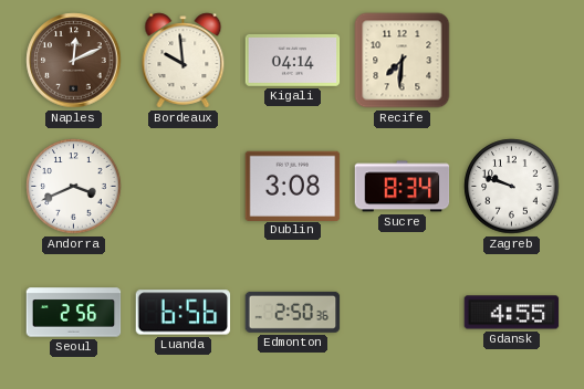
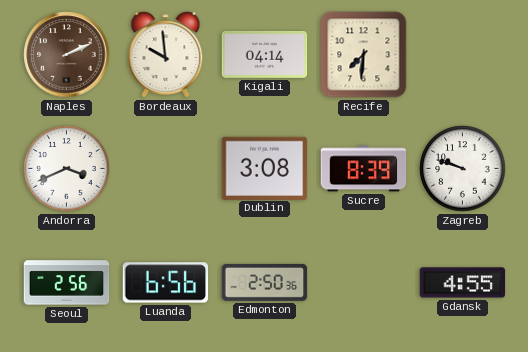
Naples: 12:11 -> 2:11 (67, 55)
Sucre: 8:34 -> 8:39 (364, 169)
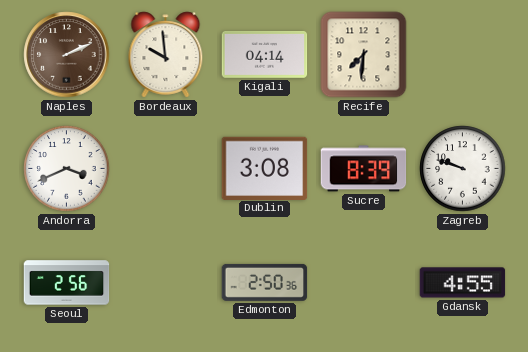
Luanda: 6:56 -> none (166, 283)
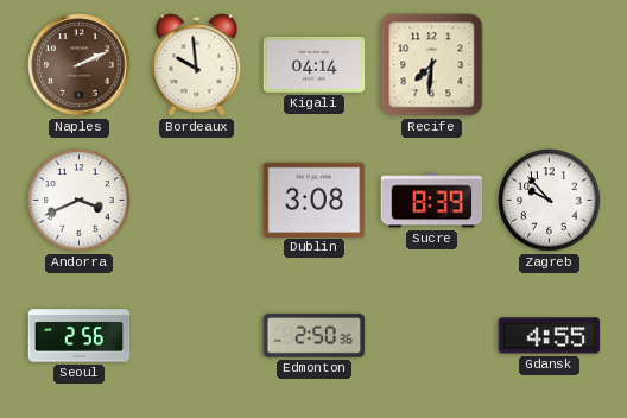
Zagreb: 9:48 -> 9:53 (550, 201)
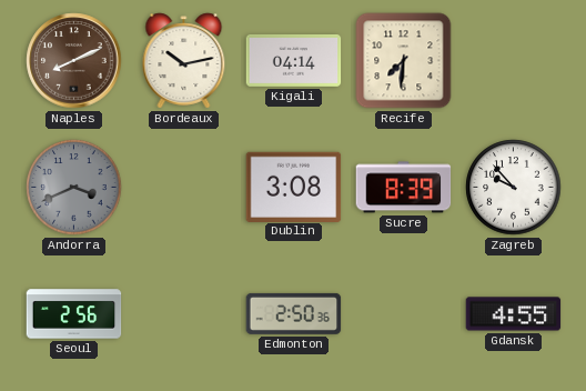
Naples: 2:11 -> 8:11 (74, 61)
Bordeaux: 9:59 -> 10:13 (184, 61)
Andorra dial: white -> grey (74, 188)
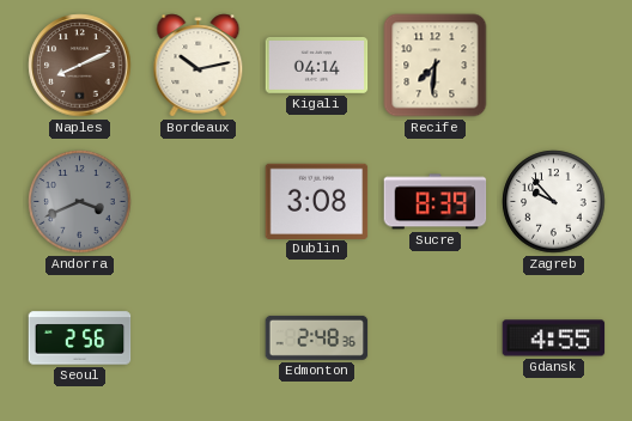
Edmonton: 2:50 -> 2:48 (317, 337)
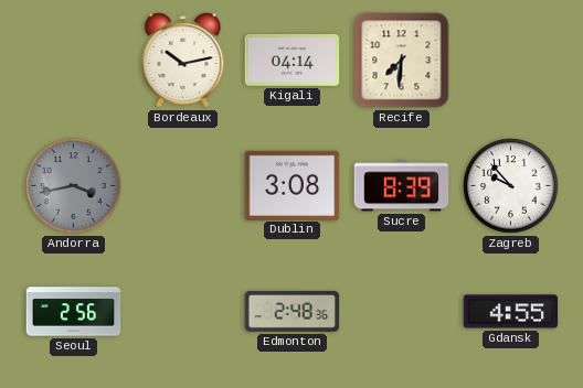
Naples: 8:11 -> none (80, 66)
Andorra: 3:41 -> 3:43 (74, 186)
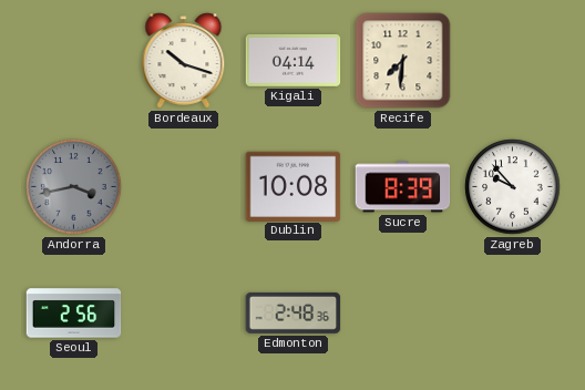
Bordeaux: 10:13 -> 10:18 (184, 61)
Dublin: 3:08 -> 10:08 (294, 186)
Gdansk: 4:55 -> none (511, 312)
